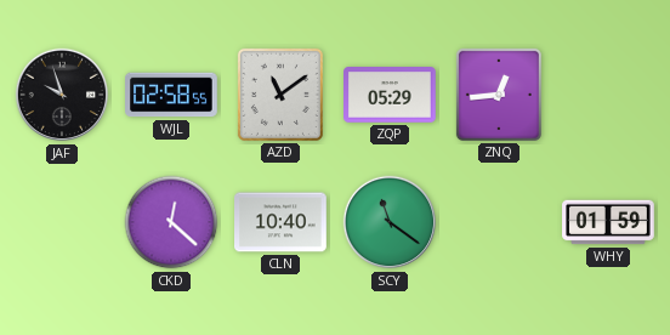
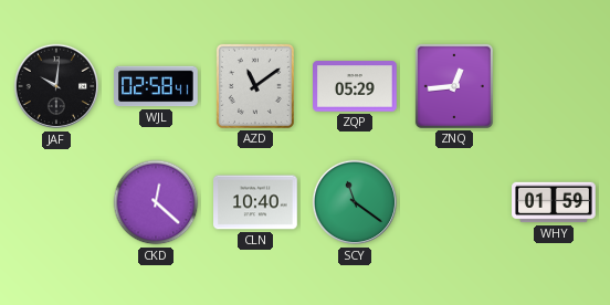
JAF: 9:57 -> 10:01 (56, 86)
WJL: 02:58:55 -> 02:58:41 (156, 86)
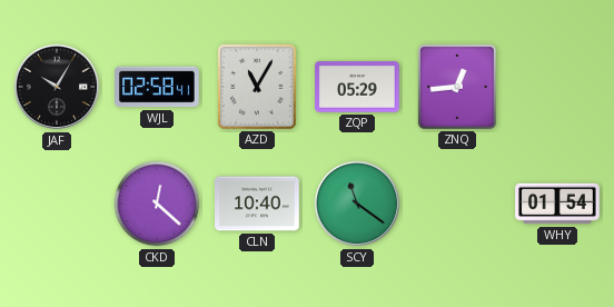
JAF: 10:01 -> 10:05 (57, 87)
AZD: 11:09 -> 11:05 (257, 87)
WHY: 01:59 -> 01:54 (557, 204)
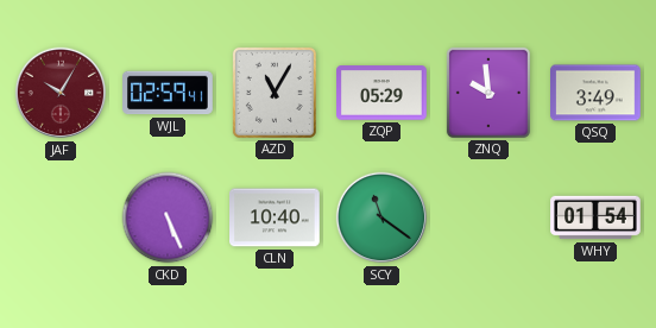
JAF dial: black -> burgundy (61, 93)
WJL: 02:58 -> 02:59 (168, 93)
ZNQ: 12:44 -> 9:59 (488, 93)
QSQ: none -> 3:49 (597, 93)
CKD: 12:22 -> 5:26 (168, 217)
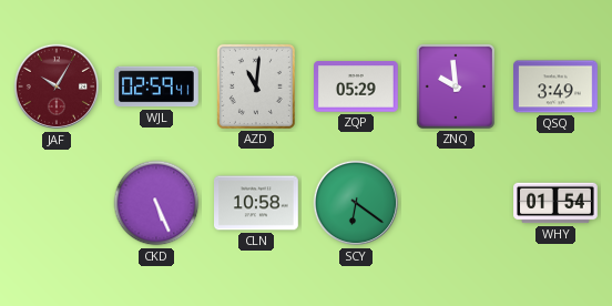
AZD: 11:05 -> 11:01 (256, 86)
CLN: 10:40 -> 10:58 (257, 203)
SCY: 11:21 -> 6:21 (356, 203)
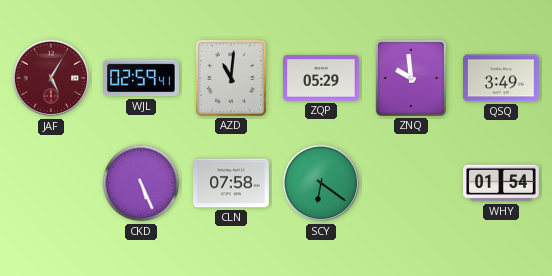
JAF: 10:05 -> 5:05 (51, 78)
CLN: 10:58 -> 07:58 (232, 183)
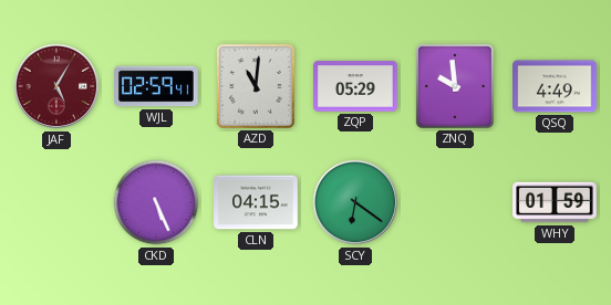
QSQ: 3:49 -> 4:49 (556, 86)
CLN: 07:58 -> 04:15 (257, 202)
WHY: 01:54 -> 01:59 (555, 202)
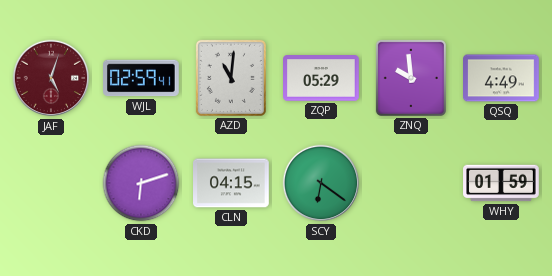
JAF: 5:05 -> 5:03 (51, 78)
CKD: 5:26 -> 6:12 (141, 183)
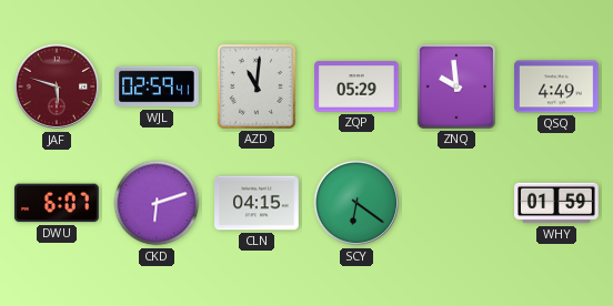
JAF: 5:03 -> 5:48 (57, 86)
DWU: none -> 6:07 (57, 203)
